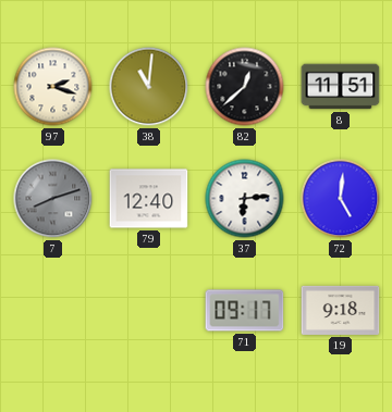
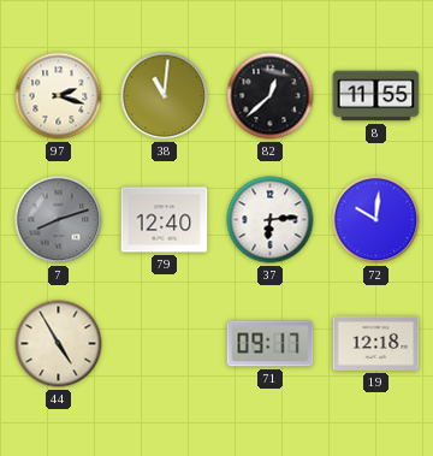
8: 11:51 -> 11:55 (376, 96)
72: 5:01 -> 10:01 (376, 220)
44: none -> 4:55 (59, 344)
19: 9:18 -> 12:18 (376, 343)
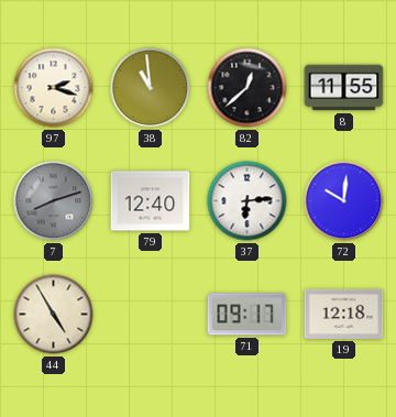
38: 11:01 -> 10:59 (151, 88)
